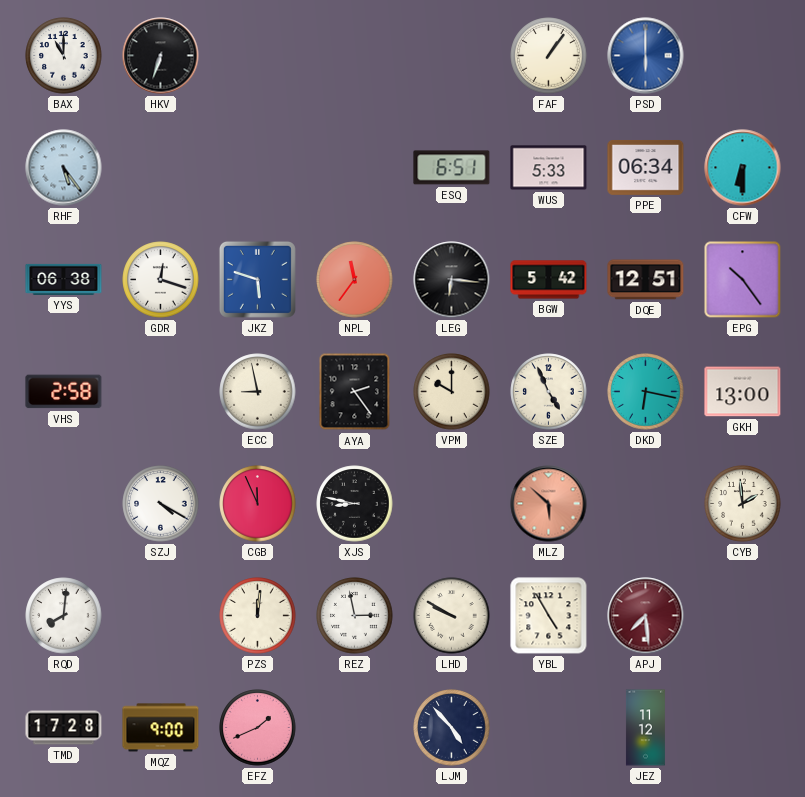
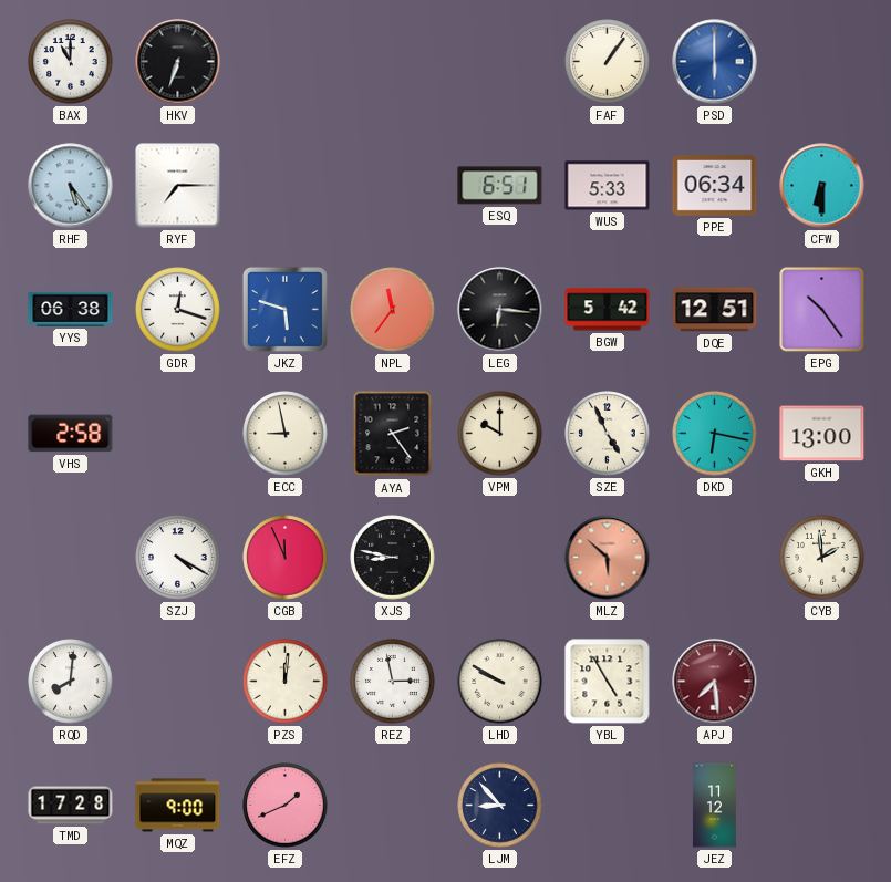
RYF: none -> 7:15 (178, 186)
LJM: 4:53 -> 8:53 (500, 806)
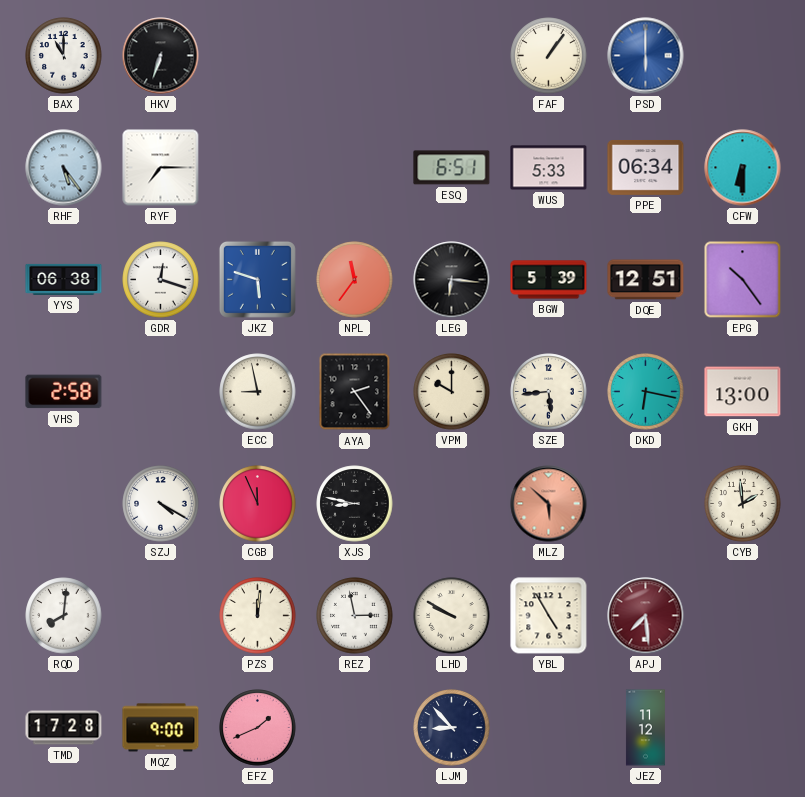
BGW: 5:42 -> 5:39 (549, 280)
SZE: 4:56 -> 5:44 (549, 392)
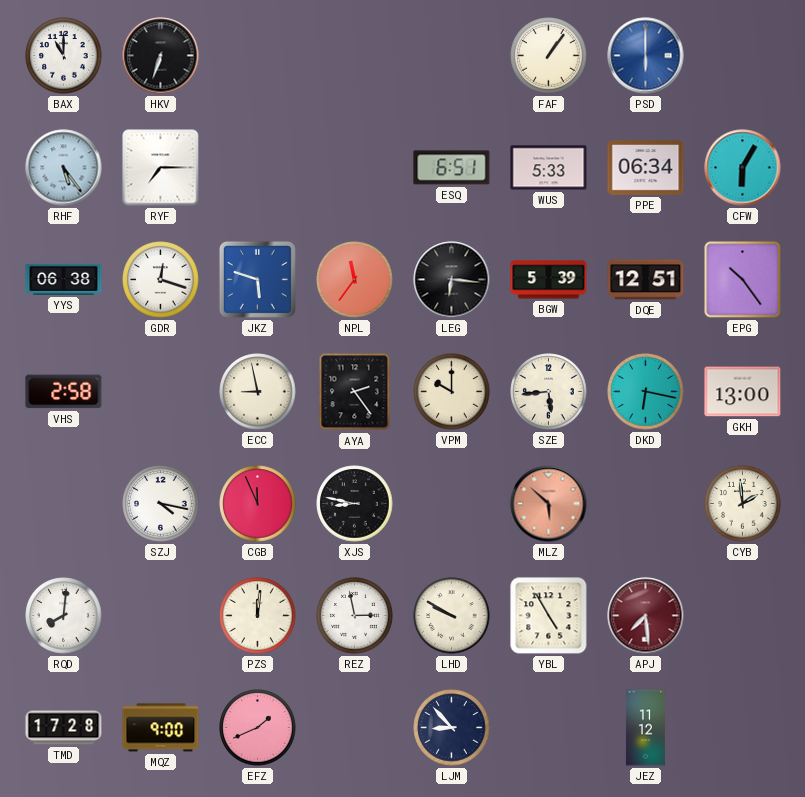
CFW: 6:30 -> 6:05 (743, 168)
SZJ: 4:20 -> 4:17 (161, 504)
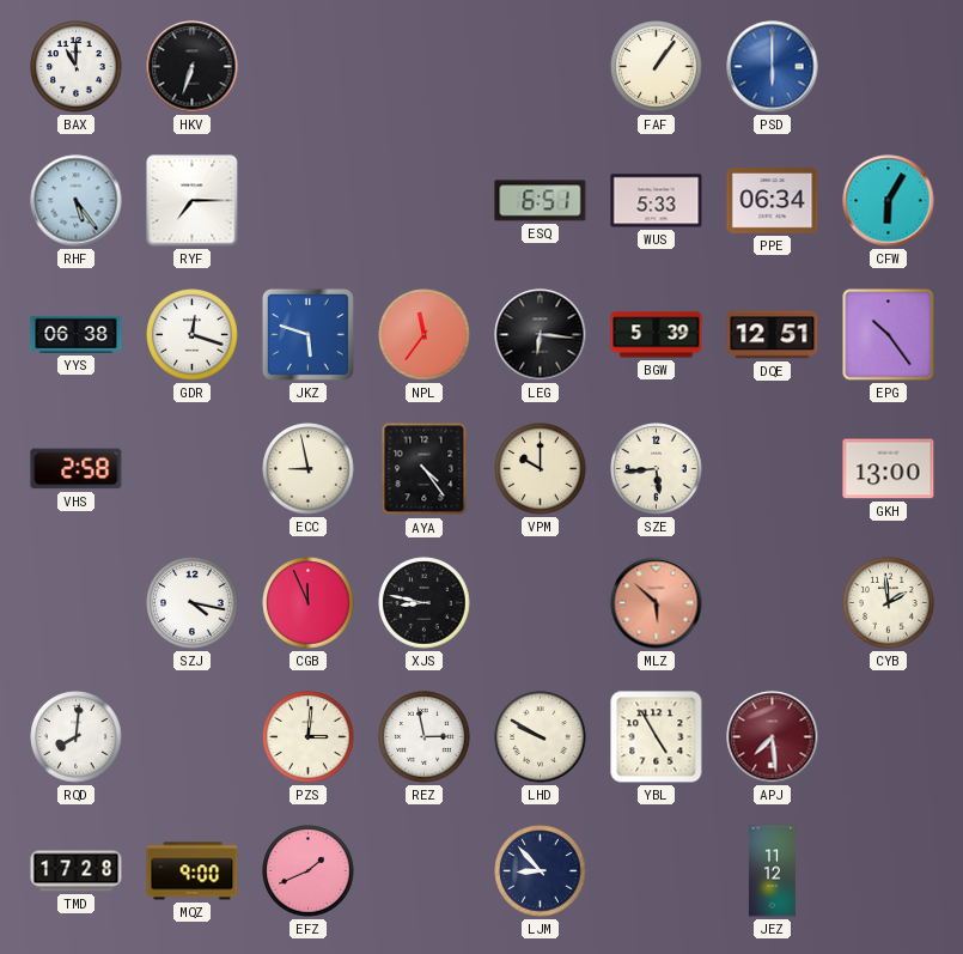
AYA: 2:24 -> 4:24 (425, 469)
DKD: 6:17 -> none (646, 392)
PZS: 12:01 -> 3:01 (309, 737)
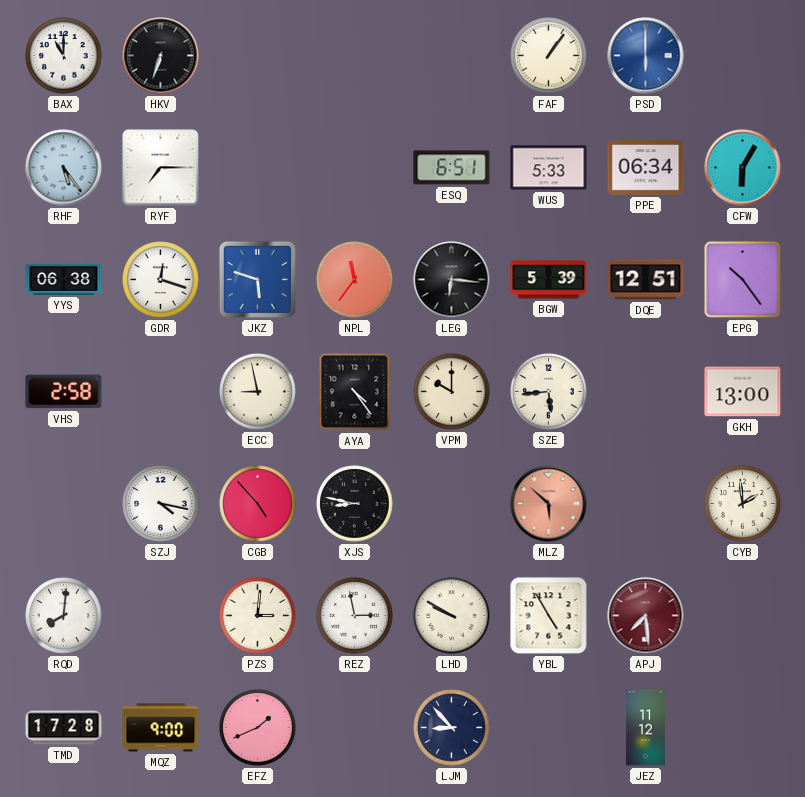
CGB: 11:56 -> 4:53 (258, 504)
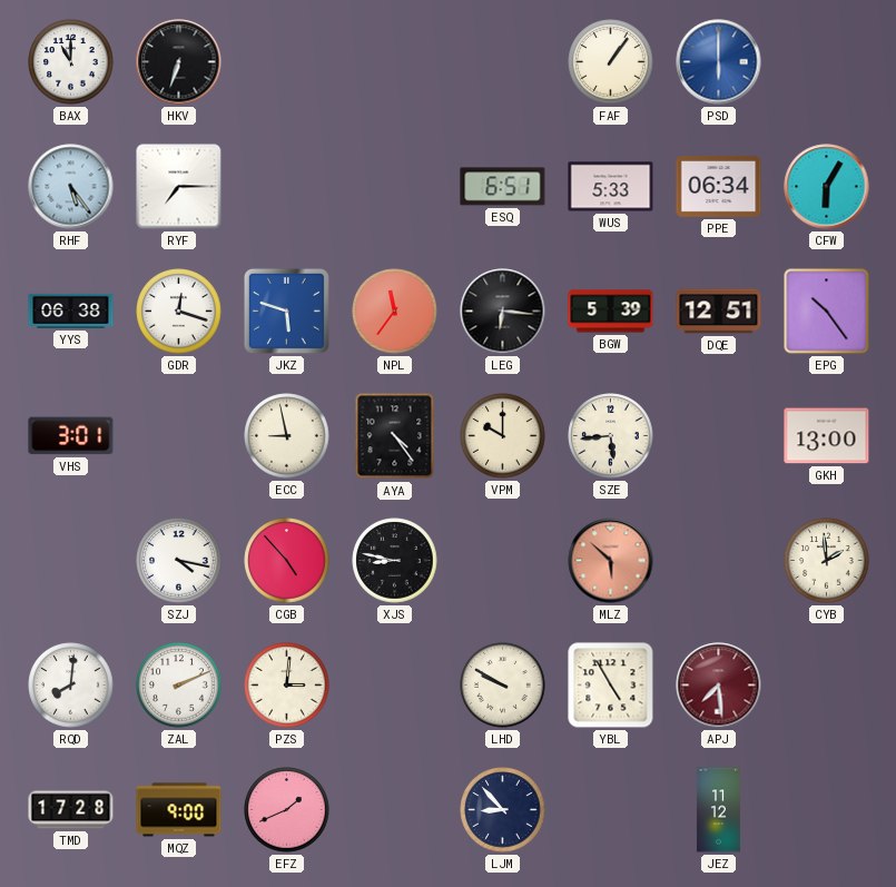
VHS: 2:58 -> 3:01 (71, 436)
ZAL: none -> 2:11 (179, 686)
REZ: 2:58 -> none (355, 616)
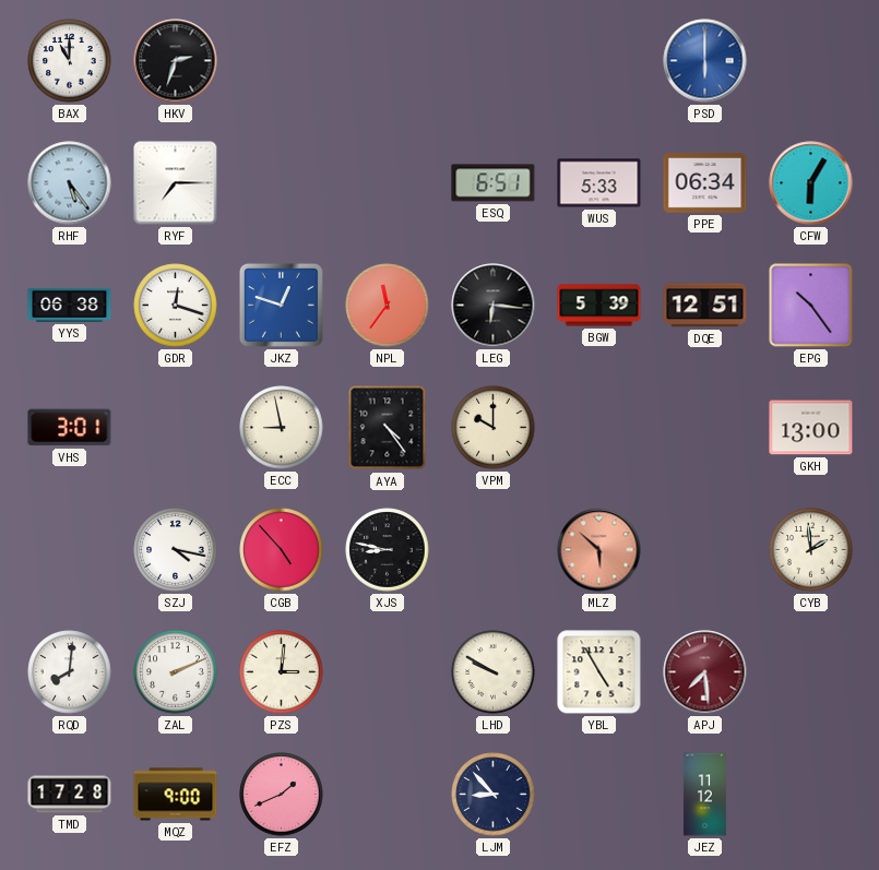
HKV: 6:33 -> 2:33 (176, 61)
FAF: 1:06 -> none (611, 62)
JKZ: 5:48 -> 12:48 (281, 305)
SZE: 5:44 -> none (611, 436)
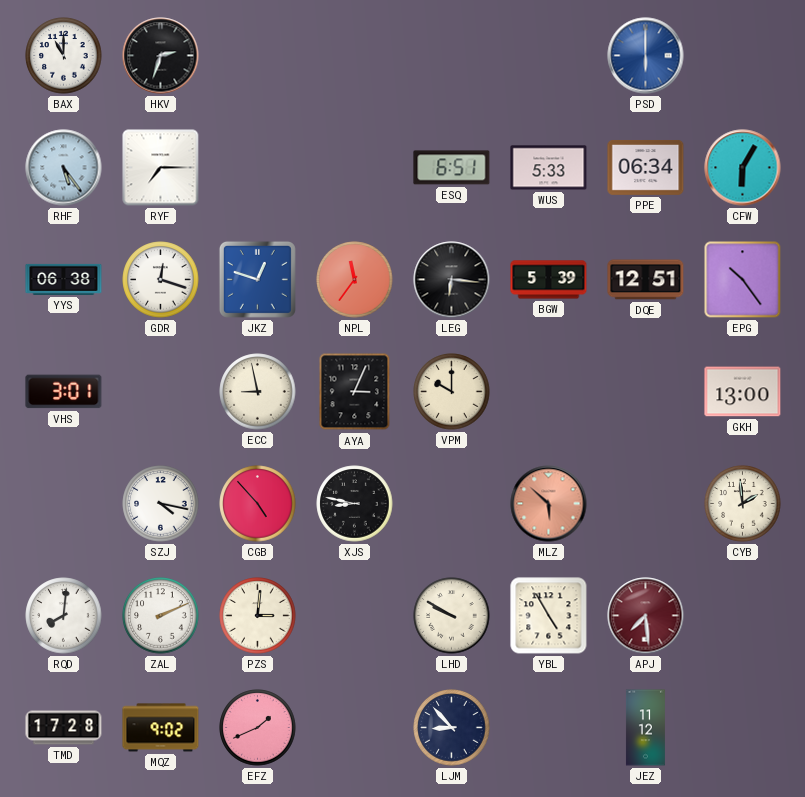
AYA: 4:24 -> 3:04 (355, 392)
MQZ: 9:00 -> 9:02 (161, 728)
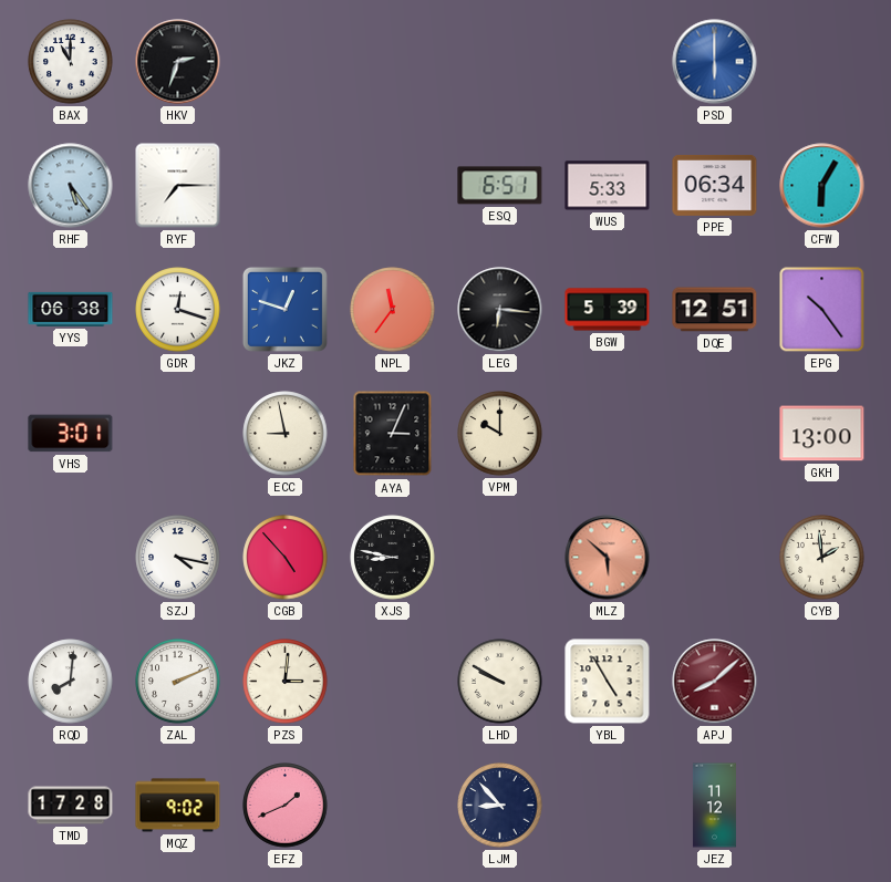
APJ: 7:29 -> 8:08 (715, 682)
